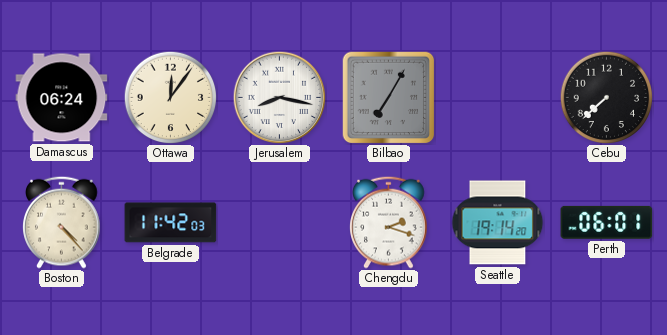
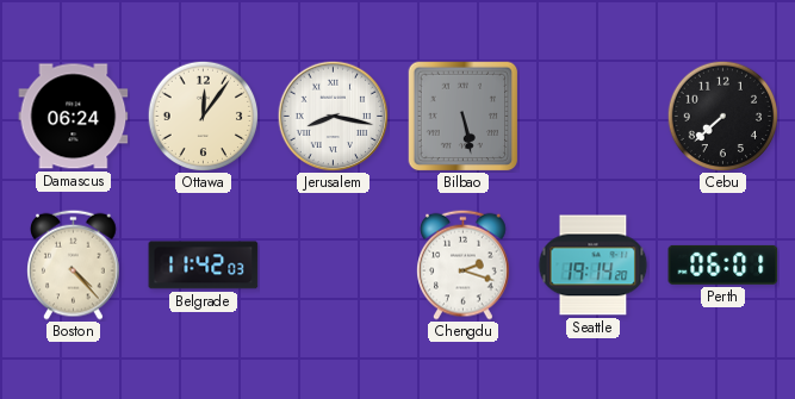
Bilbao: 7:05 -> 5:28 (462, 117)
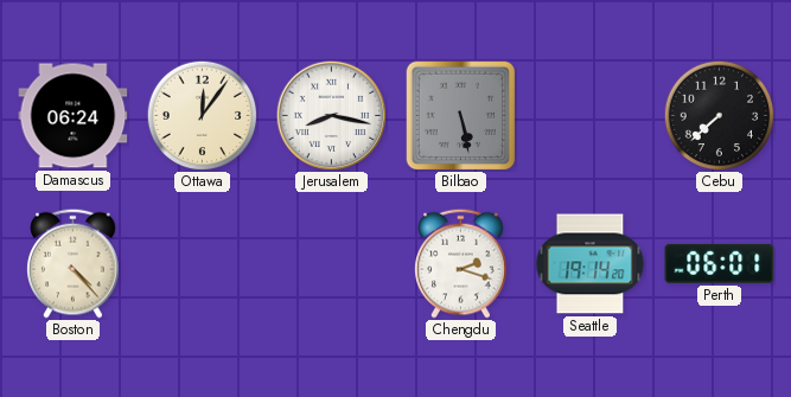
Belgrade: 11:42 -> none (204, 266)
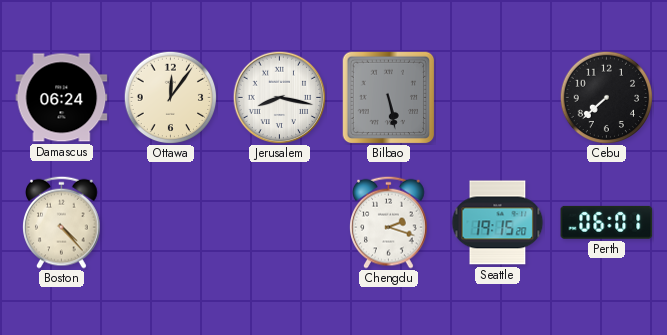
Seattle: 19:14 -> 19:15 (498, 223)
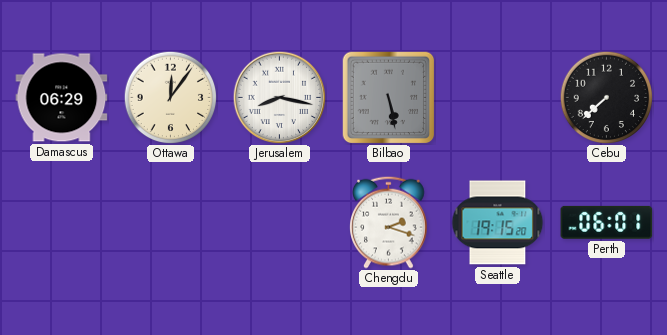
Damascus: 06:24 -> 06:29 (62, 98)
Boston: 4:23 -> none (62, 222)
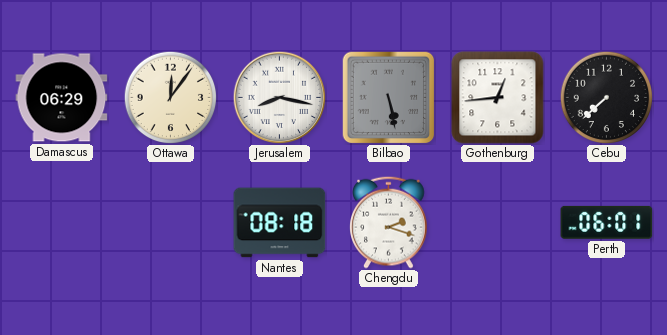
Gothenburg: none -> 12:44 (498, 98)
Nantes: none -> 08:18 (280, 223)
Seattle: 19:15 -> none (498, 223)
